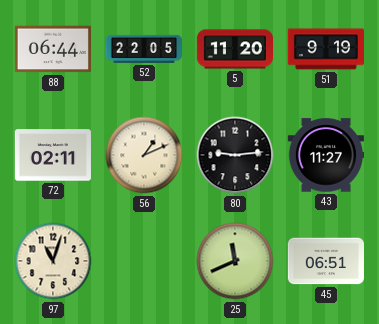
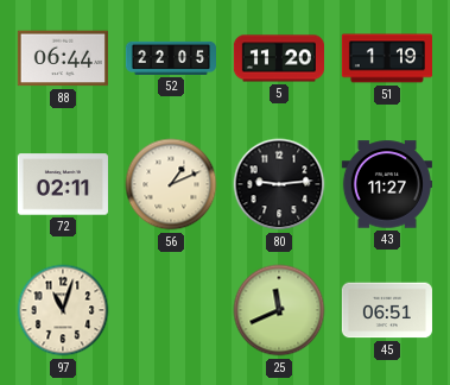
51: 9:19 -> 1:19 (386, 58)
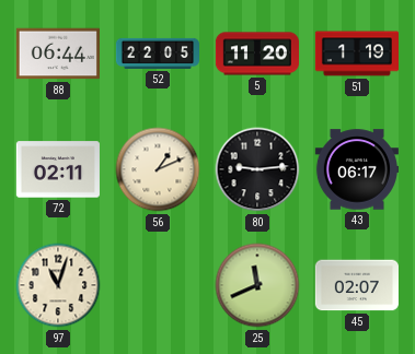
43: 11:27 -> 06:17 (357, 169)
45: 06:51 -> 02:07 (357, 285)
